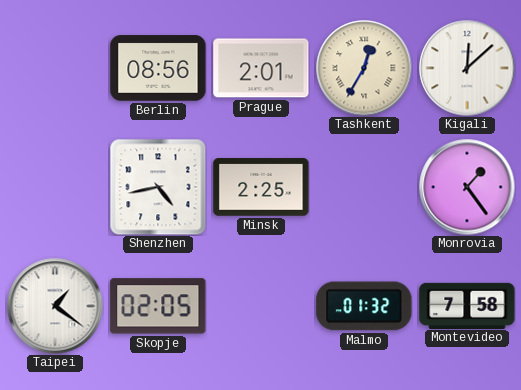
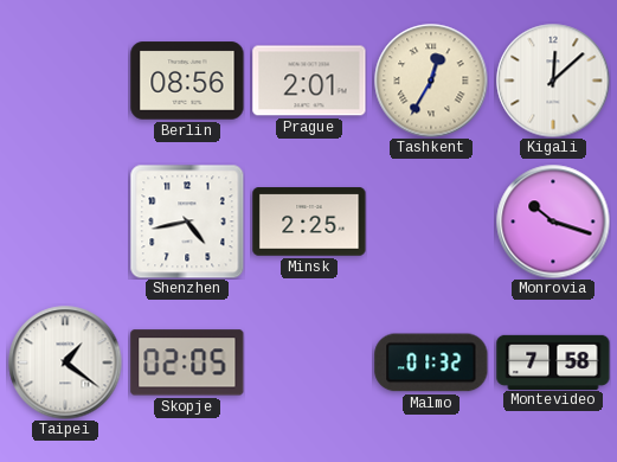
Monrovia: 1:24 -> 10:18 (553, 222)
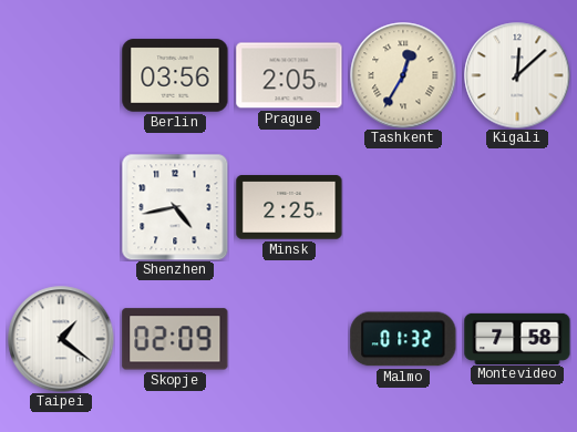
Berlin: 08:56 -> 03:56 (175, 75)
Prague: 2:01 -> 2:05 (289, 75)
Monrovia: 10:18 -> none (553, 222)
Skopje: 02:05 -> 02:09 (175, 339)
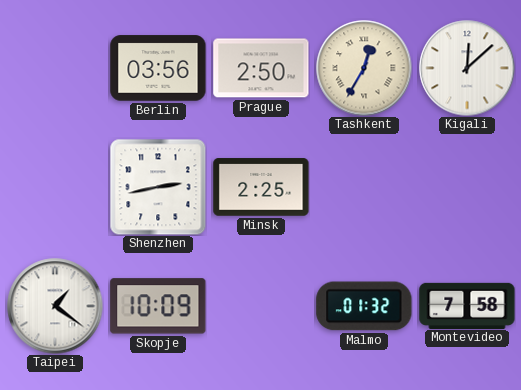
Prague: 2:05 -> 2:50 (261, 68)
Shenzhen: 4:43 -> 2:43 (158, 187)
Skopje: 02:09 -> 10:09 (158, 306)
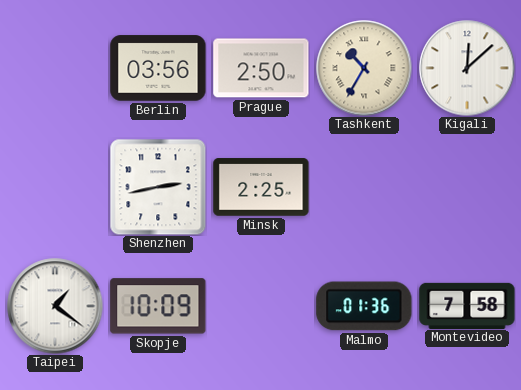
Tashkent: 12:35 -> 10:35 (364, 68)
Malmo: 01:32 -> 01:36 (364, 306)
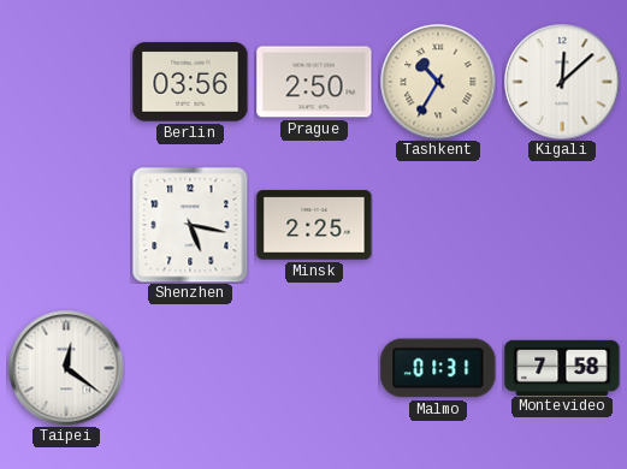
Shenzhen: 2:43 -> 5:17 (190, 225)
Taipei: 1:21 -> 12:21 (66, 368)
Skopje: 10:09 -> none (158, 306)
Malmo: 01:36 -> 01:31 (438, 368)
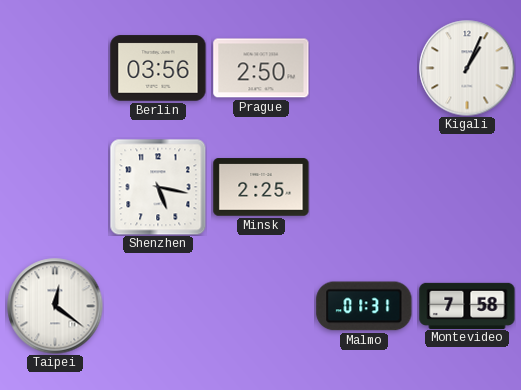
Tashkent: 10:35 -> none (438, 82)
Kigali: 12:08 -> 1:04 (467, 68)
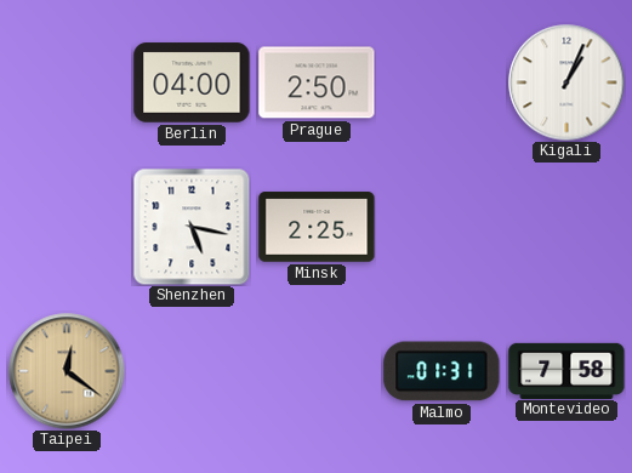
Berlin: 03:56 -> 04:00 (192, 82)
Taipei dial: white -> champagne (67, 371)
